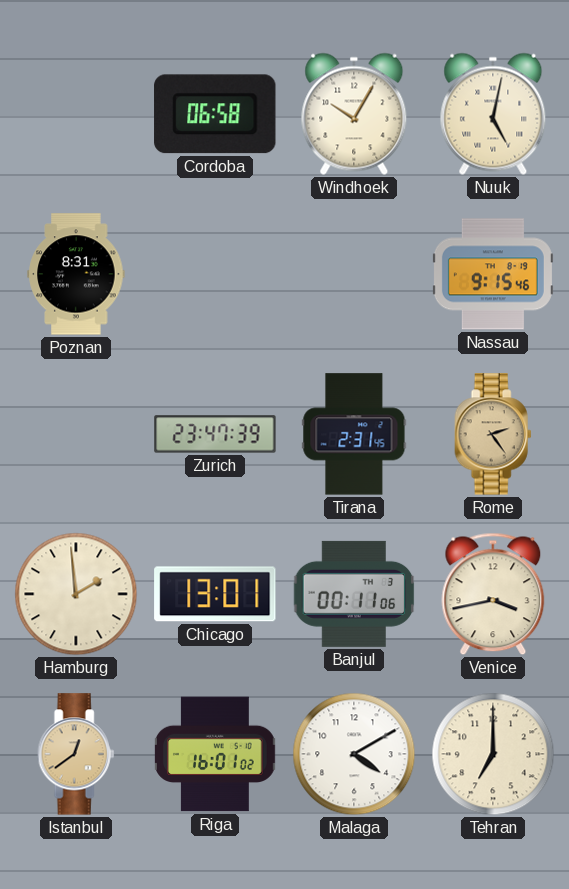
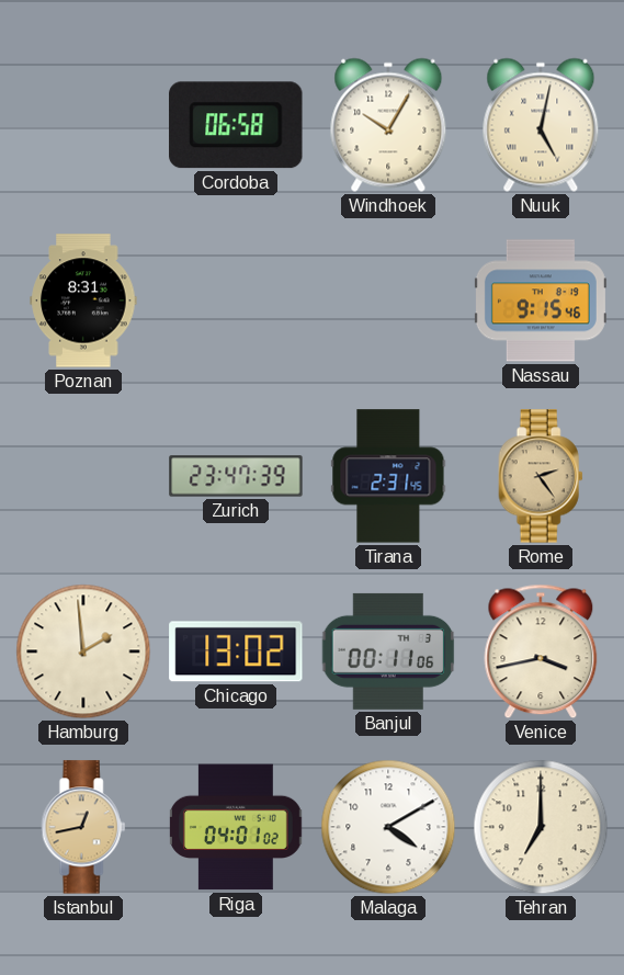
Chicago: 13:01 -> 13:02 (236, 651)
Istanbul: 12:39 -> 12:43 (83, 827)
Riga: 16:01 -> 04:01 (237, 827)
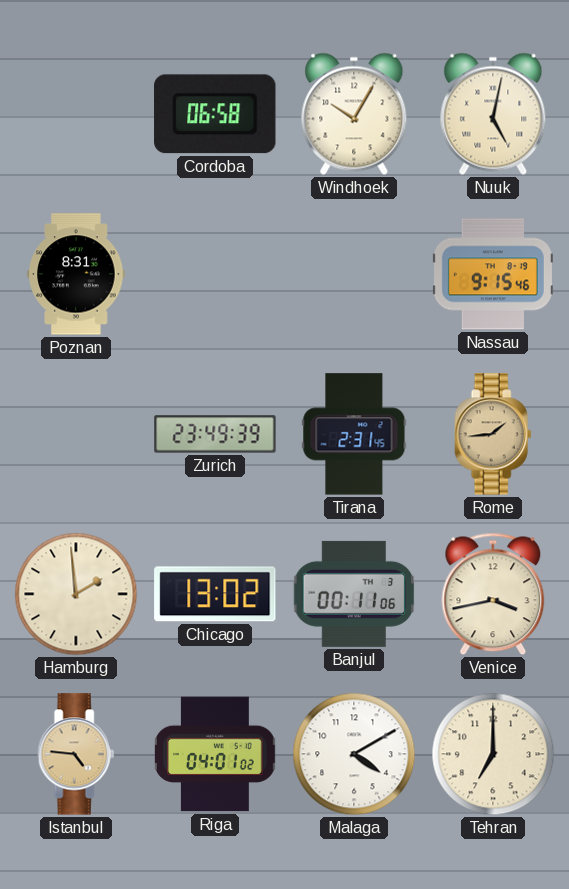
Zurich: 23:47 -> 23:49 (215, 434)
Rome: 2:24 -> 1:44 (493, 434)
Istanbul: 12:43 -> 4:46 (76, 754)
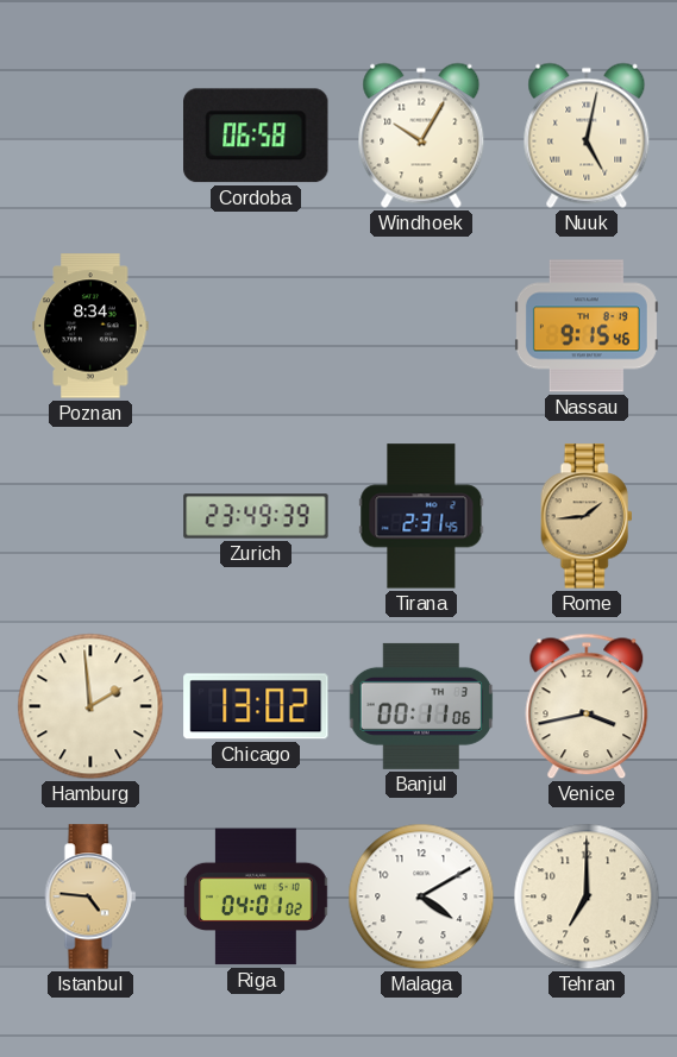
Poznan: 8:31 -> 8:34 (90, 326)
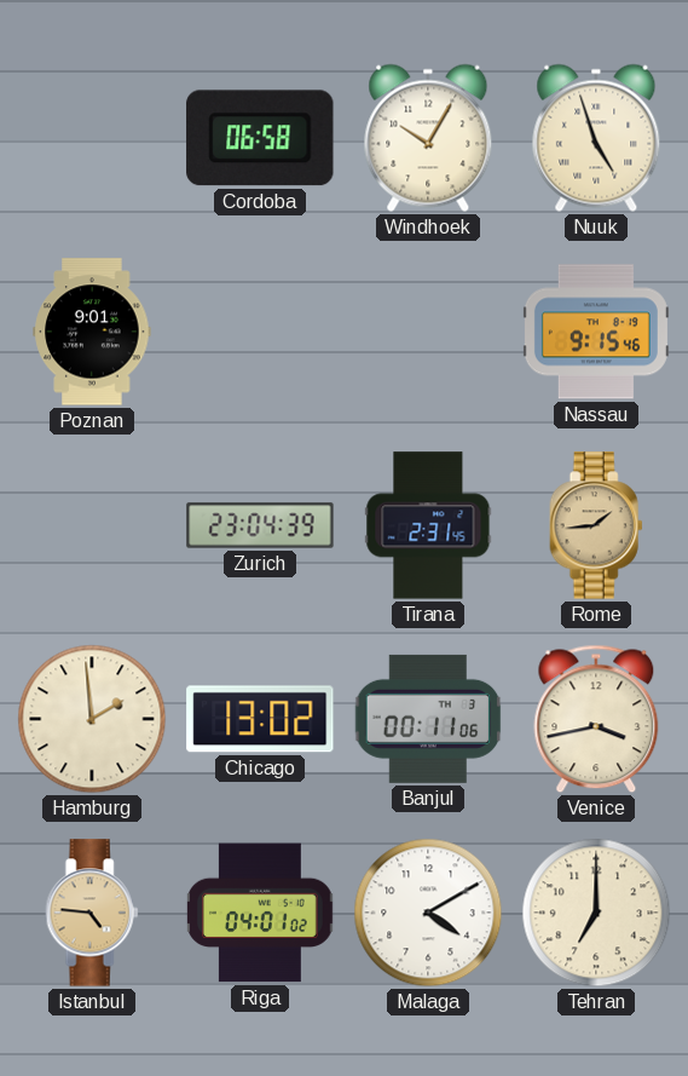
Nuuk: 5:02 -> 4:57 (596, 138)
Poznan: 8:34 -> 9:01 (92, 332)
Zurich: 23:49 -> 23:04 (260, 525)
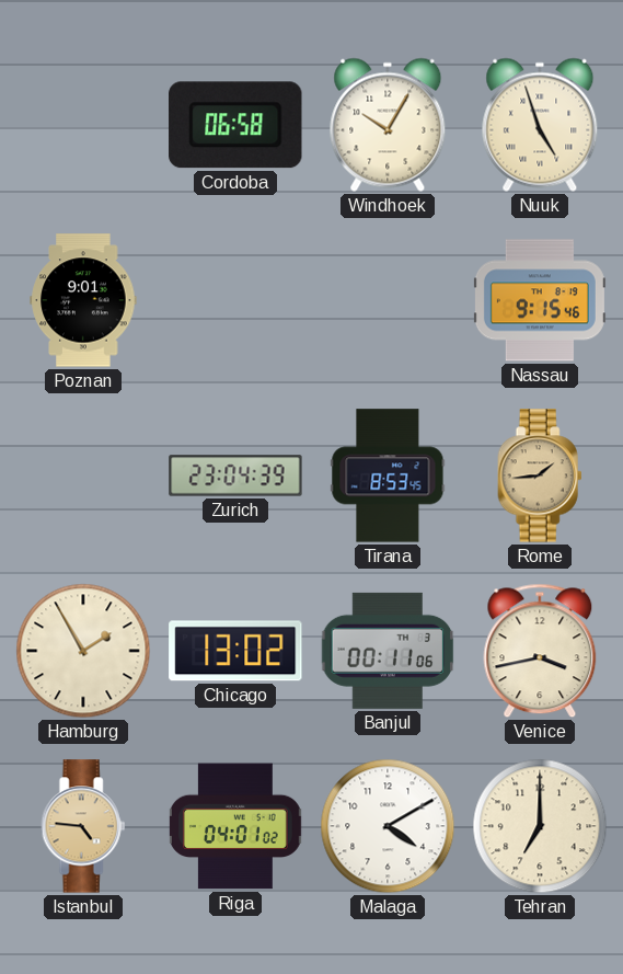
Tirana: 2:31 -> 8:53 (388, 475)
Hamburg: 1:59 -> 1:55 (83, 651)
